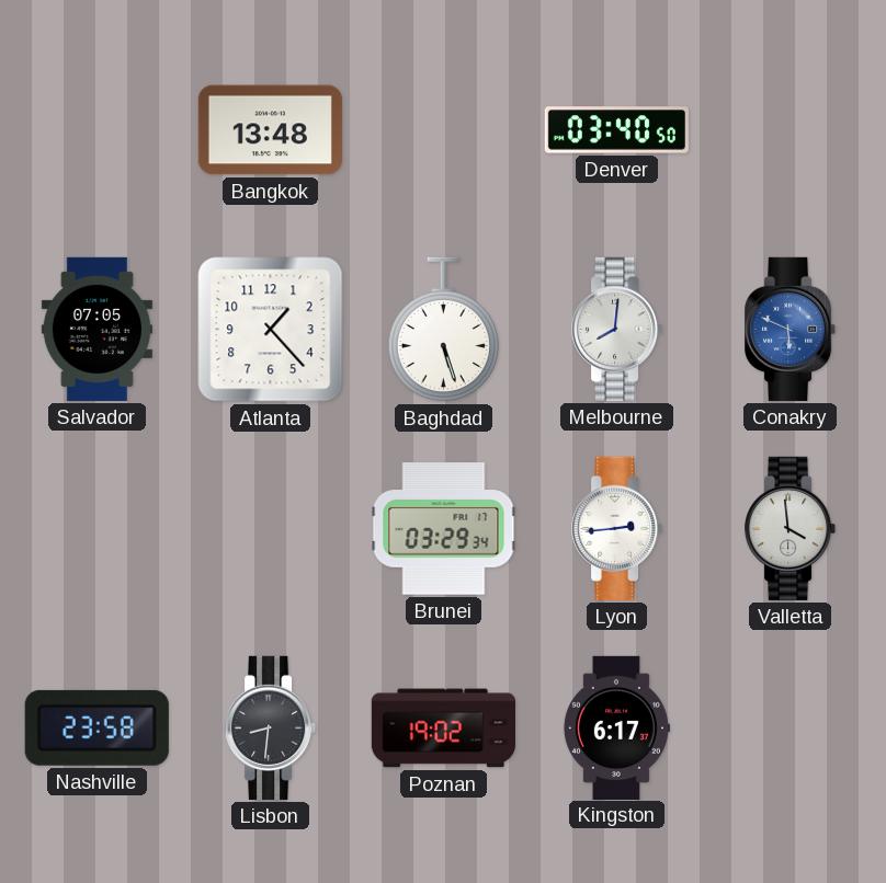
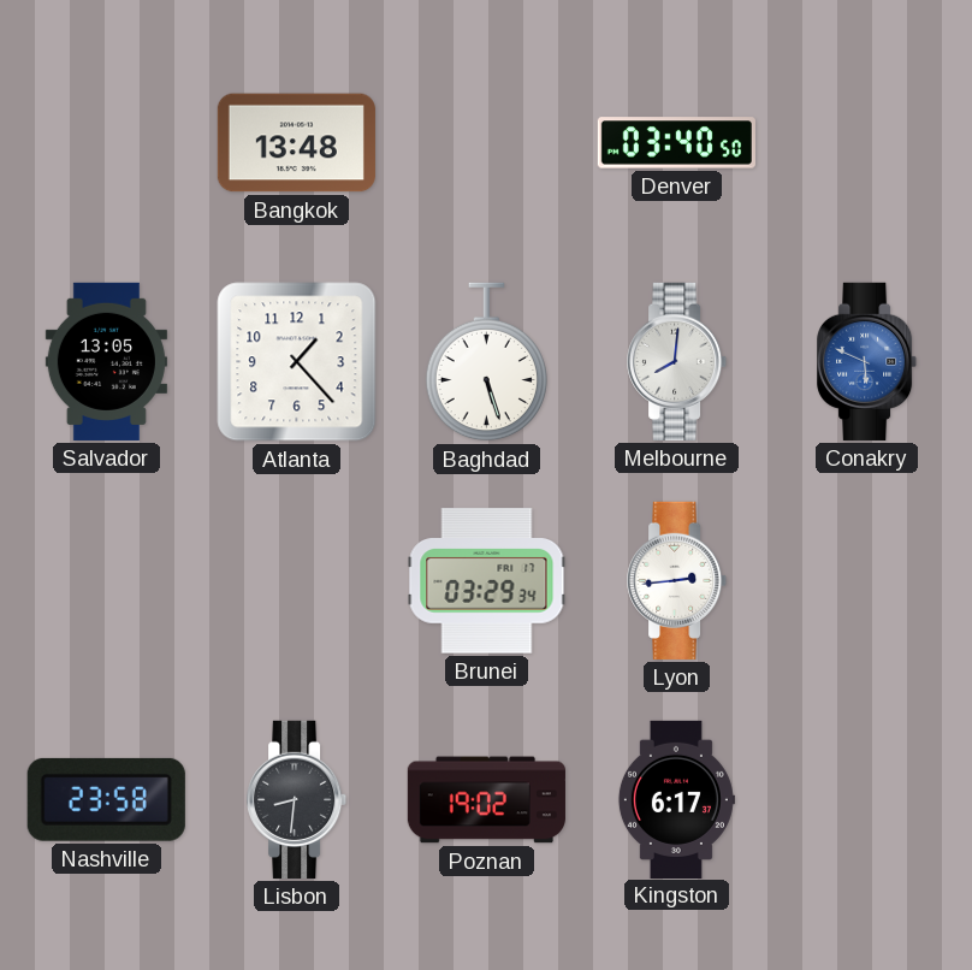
Salvador: 07:05 -> 13:05 (106, 361)
Valletta: 3:59 -> none (791, 528)
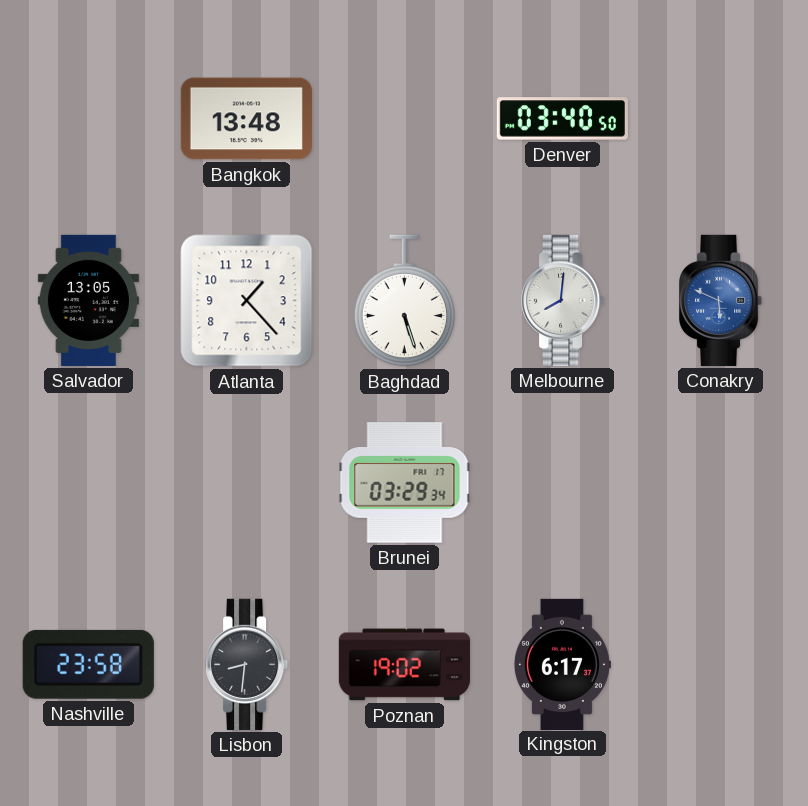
Lyon: 2:44 -> none (677, 580)
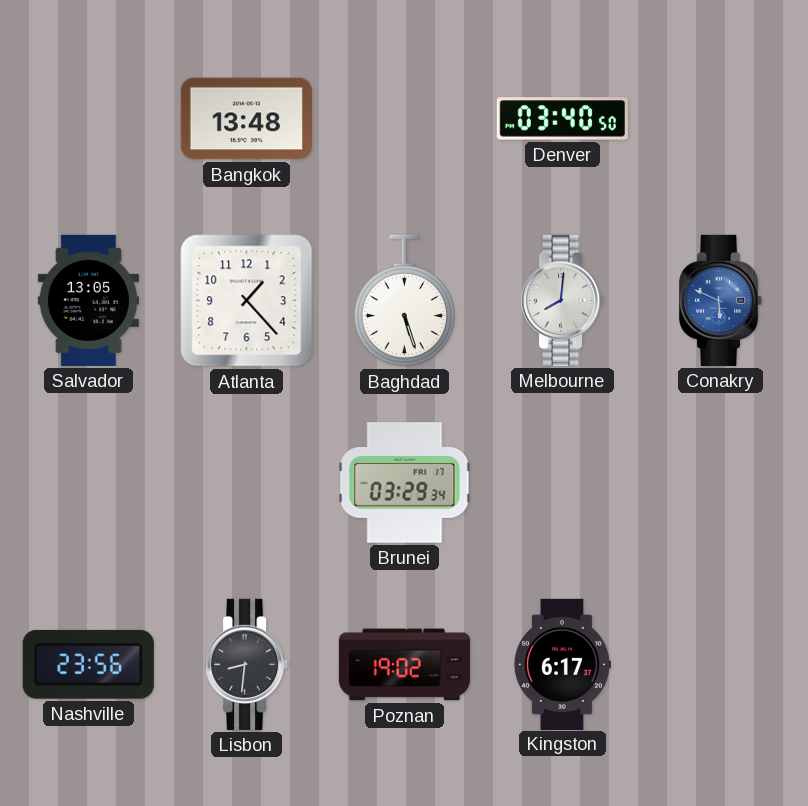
Nashville: 23:58 -> 23:56 (88, 664)
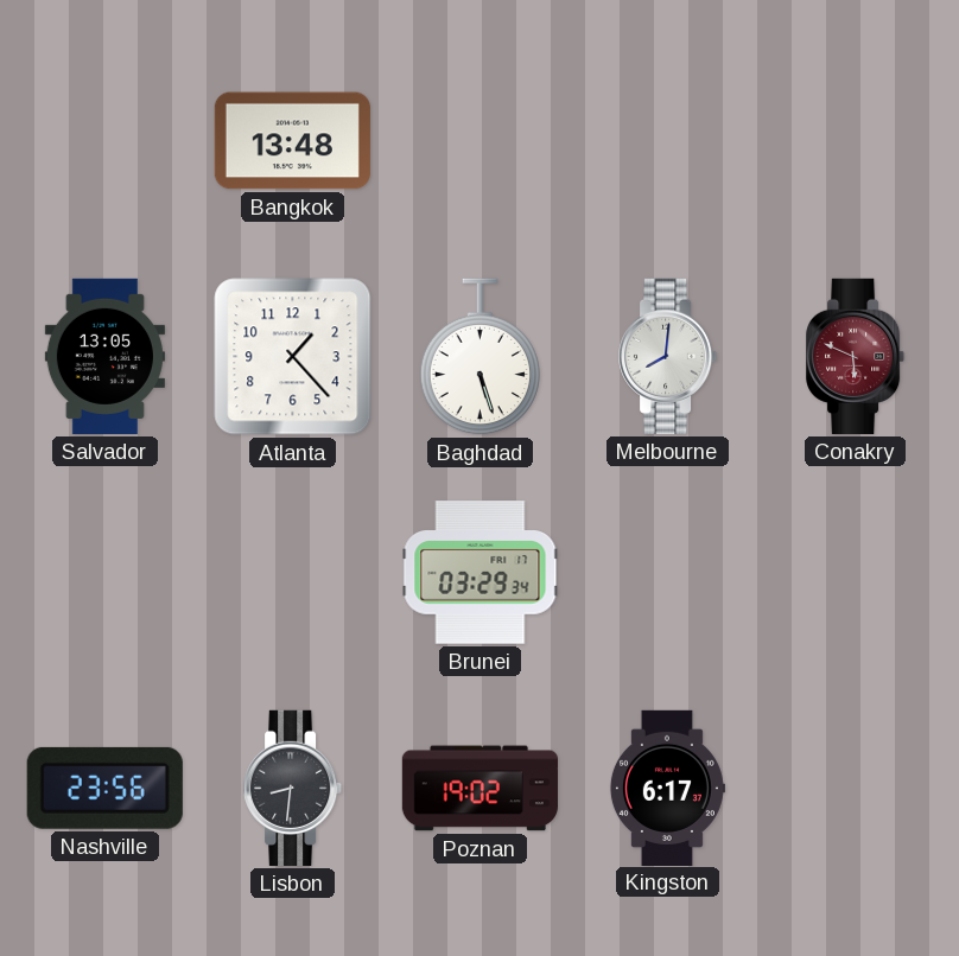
Denver: 03:40 -> none (562, 119)
Conakry dial: blue -> burgundy (856, 356)
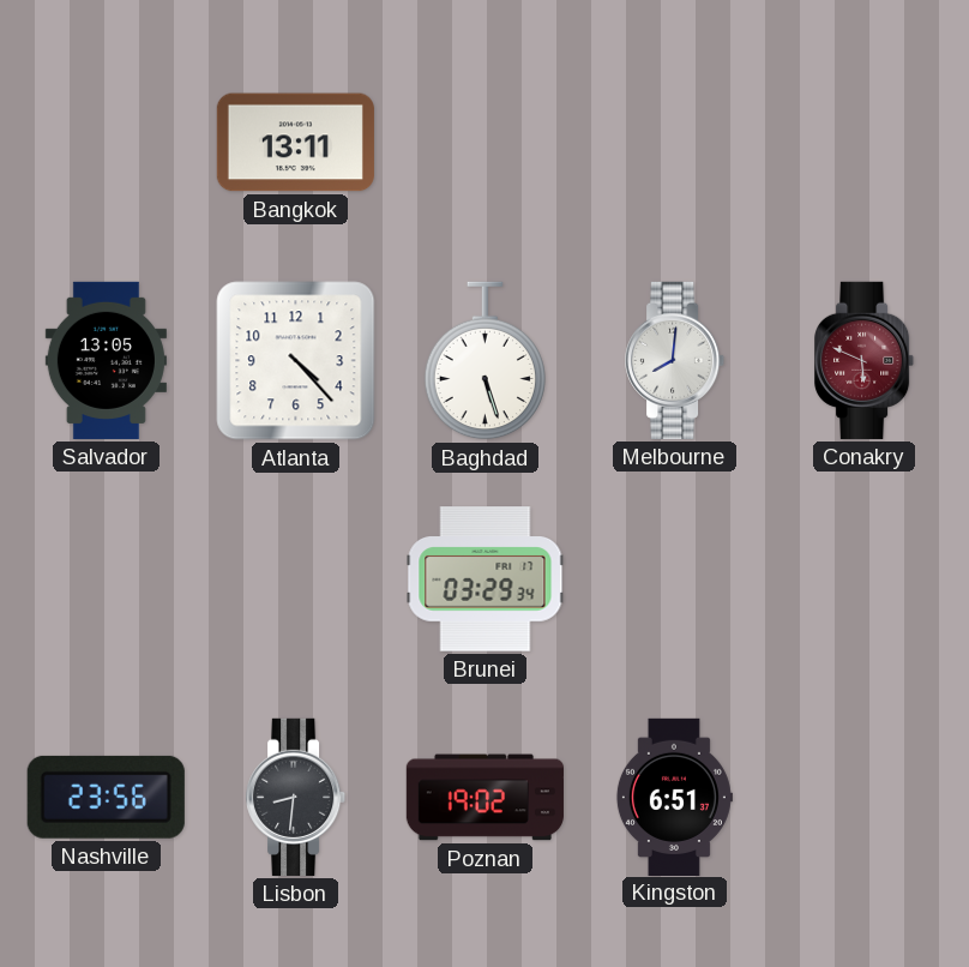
Bangkok: 13:48 -> 13:11 (295, 143)
Atlanta: 1:23 -> 4:23 (296, 361)
Kingston: 6:17 -> 6:51 (674, 797)
